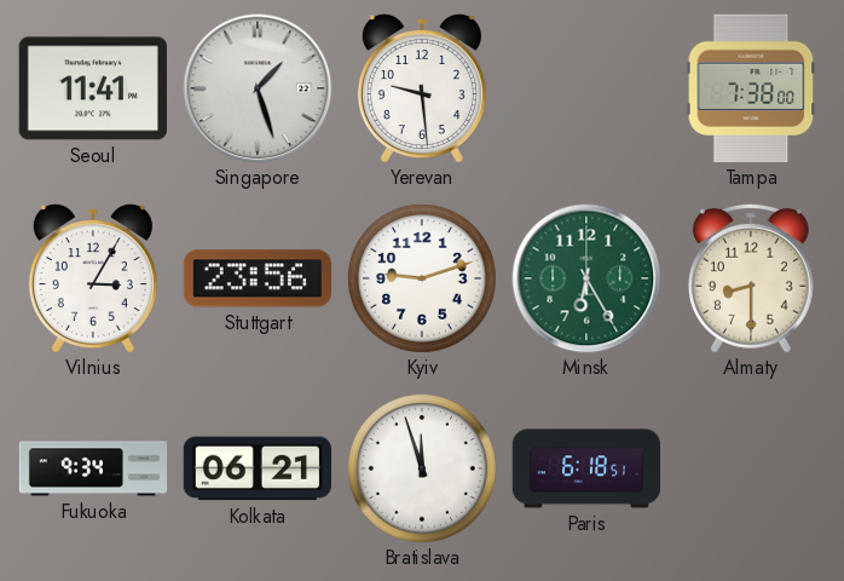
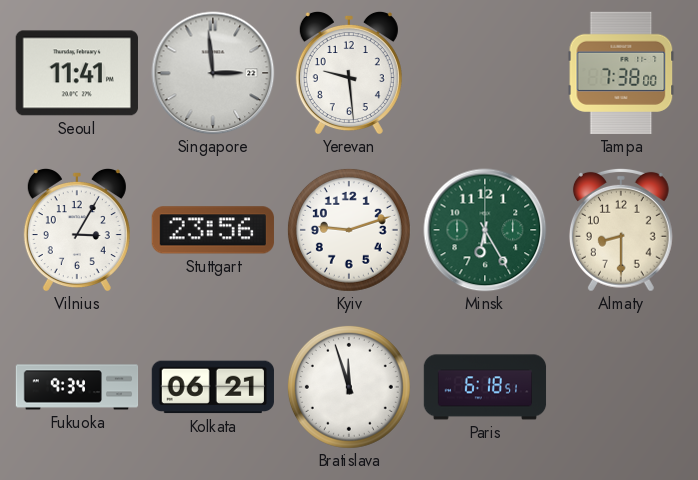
Singapore: 1:27 -> 2:59 (213, 73)
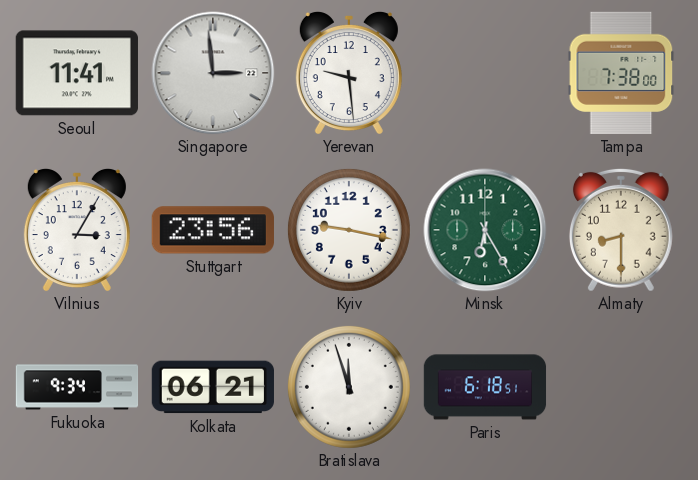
Kyiv: 9:12 -> 9:17 (349, 230)
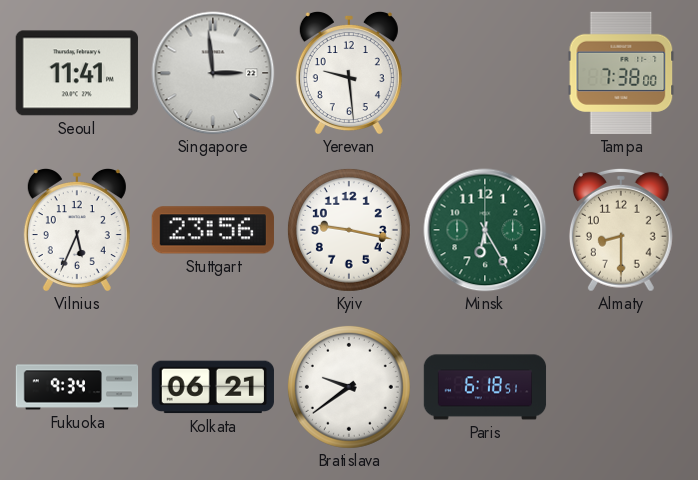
Vilnius: 3:05 -> 5:34 (77, 230)
Bratislava: 11:57 -> 9:39 (349, 387)
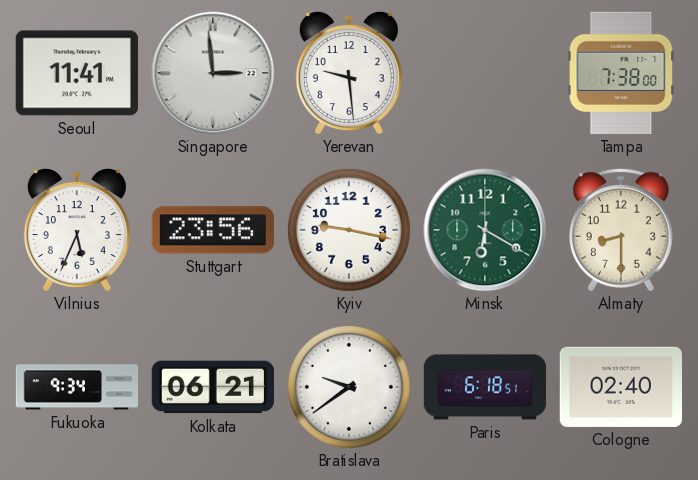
Minsk: 6:25 -> 6:20 (485, 230)
Cologne: none -> 02:40 (621, 387)
